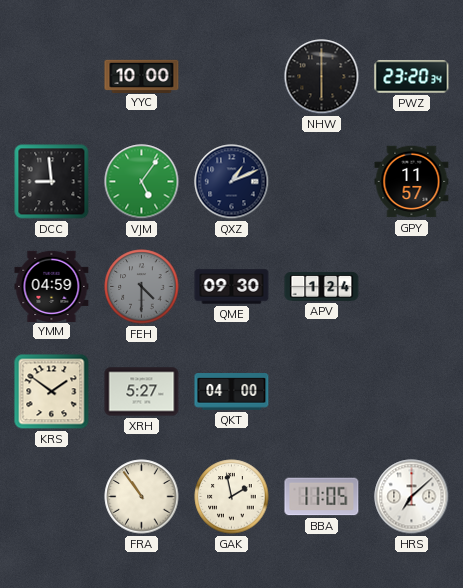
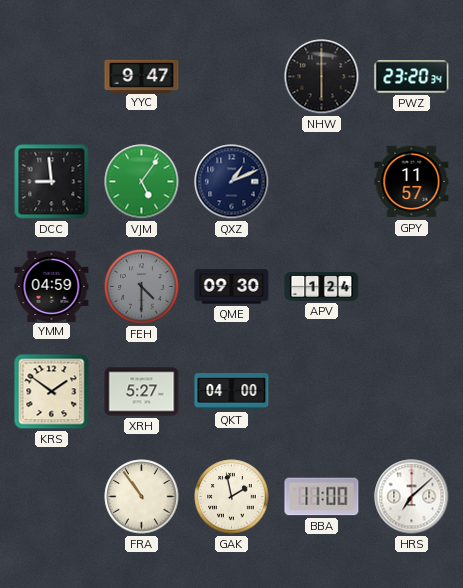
YYC: 10:00 -> 9:47 (142, 76)
BBA: 11:05 -> 11:00 (322, 497)
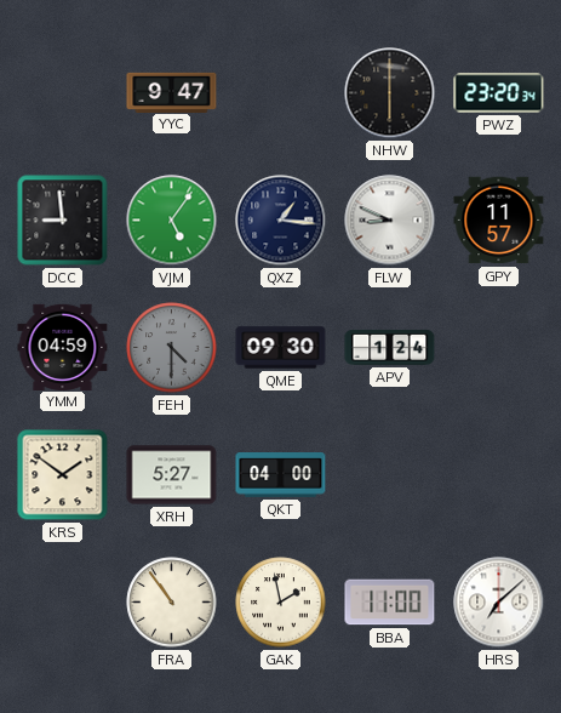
QXZ: 1:11 -> 1:16 (281, 221)
FLW: none -> 8:49 (390, 221)
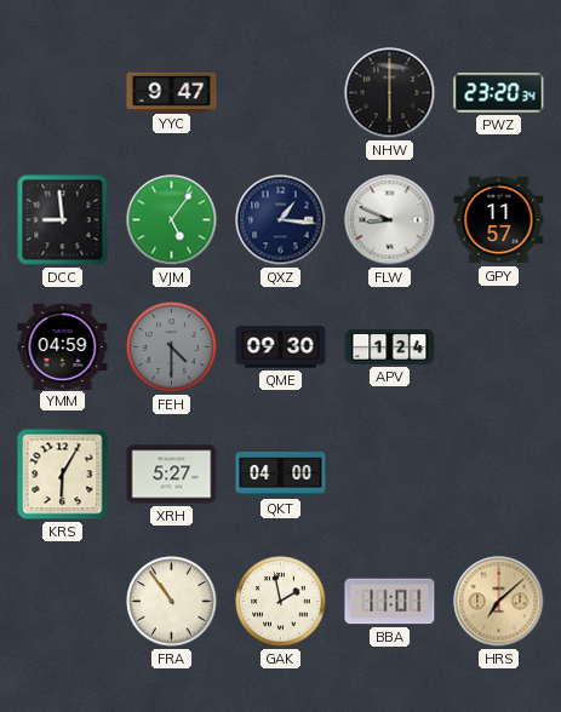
KRS: 1:51 -> 6:05 (63, 475)
BBA: 11:00 -> 11:01 (390, 602)
HRS dial: white -> champagne (499, 602)
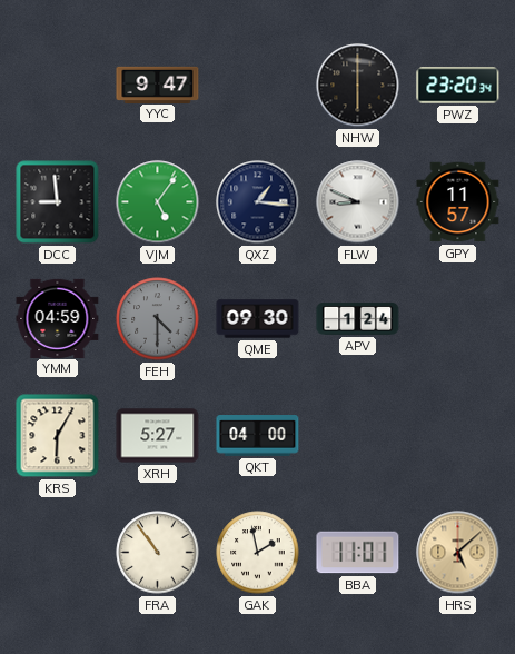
HRS: 7:08 -> 5:08 (458, 553)
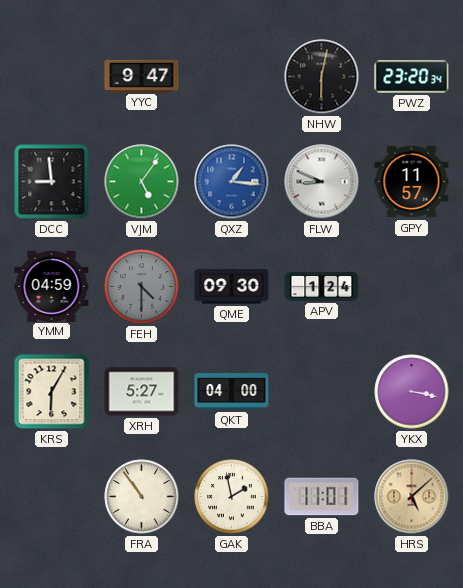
NHW: 6:00 -> 6:02 (322, 77)
QXZ dial: navy -> blue (232, 182)
YKX: none -> 3:17 (412, 392)
